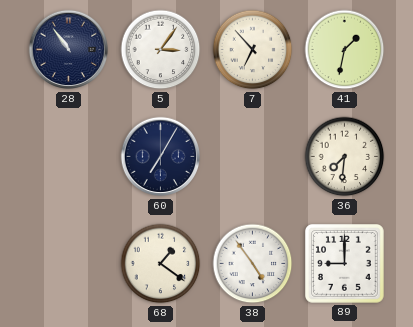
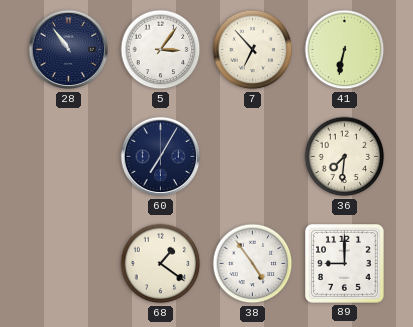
41: 1:32 -> 6:32 (345, 50)
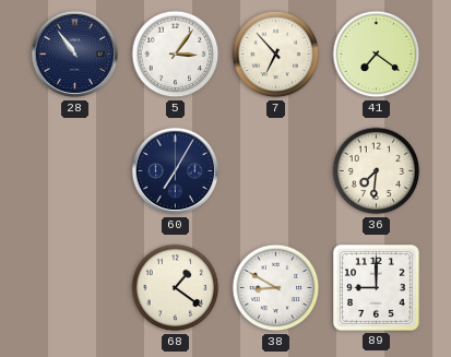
41: 6:32 -> 7:21 (377, 55)
38: 4:54 -> 8:50 (276, 288)
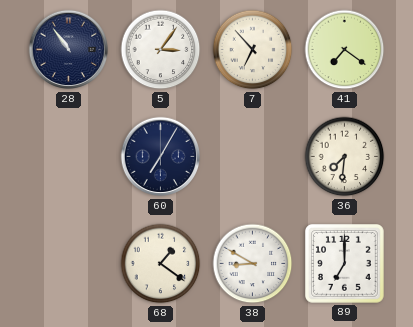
89: 9:00 -> 7:00 (345, 264)
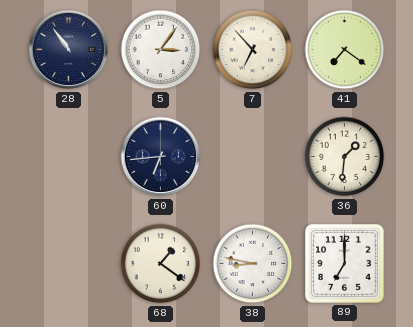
60: 7:05 -> 6:44 (161, 157)
36: 7:31 -> 1:31 (345, 157)
38: 8:50 -> 8:47 (253, 264)
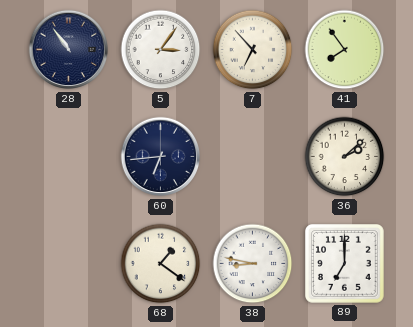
41: 7:21 -> 7:54 (345, 50)
36: 1:31 -> 2:08 (345, 157)
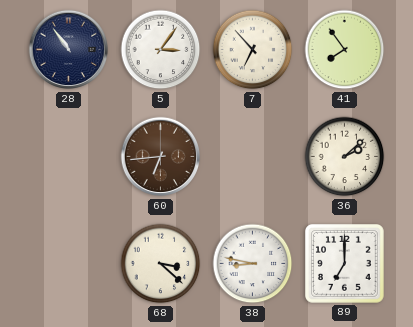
60 dial: navy -> brown (161, 157)
68: 1:21 -> 3:22 (161, 264)
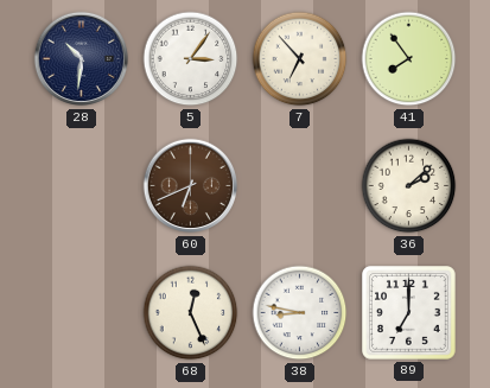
28: 10:54 -> 10:31 (82, 59)
60: 6:44 -> 6:41 (191, 186)
68: 3:22 -> 12:26 (191, 313)
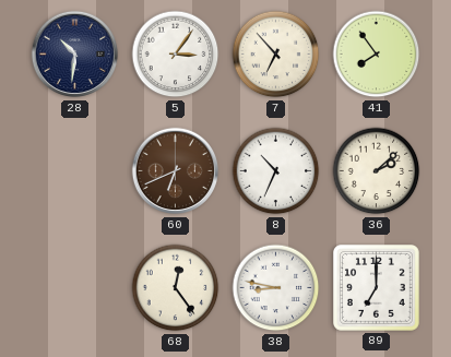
8: none -> 10:34 (276, 171)
68: 12:26 -> 12:24 (176, 288)
